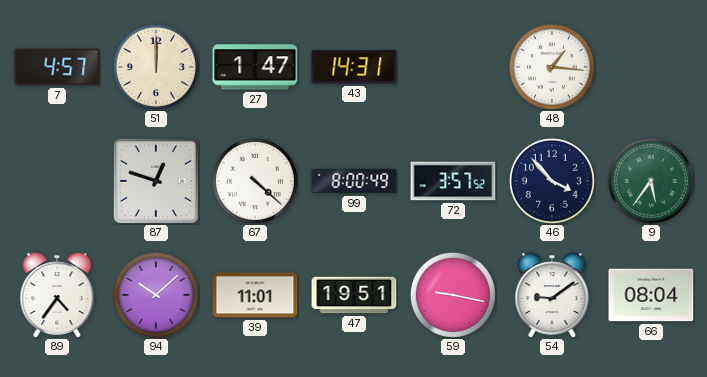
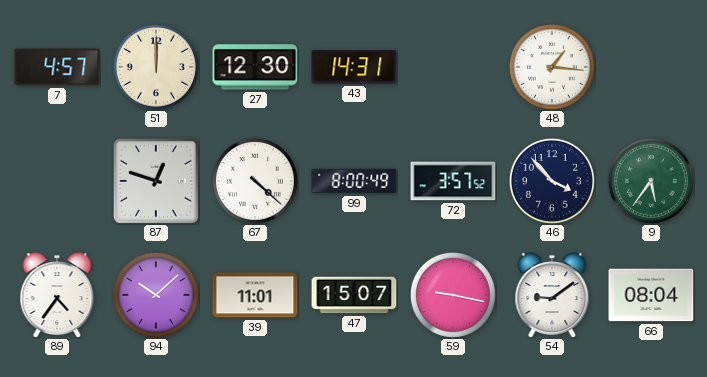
27: 1:47 -> 12:30 (255, 67)
47: 19:51 -> 15:07 (354, 295)
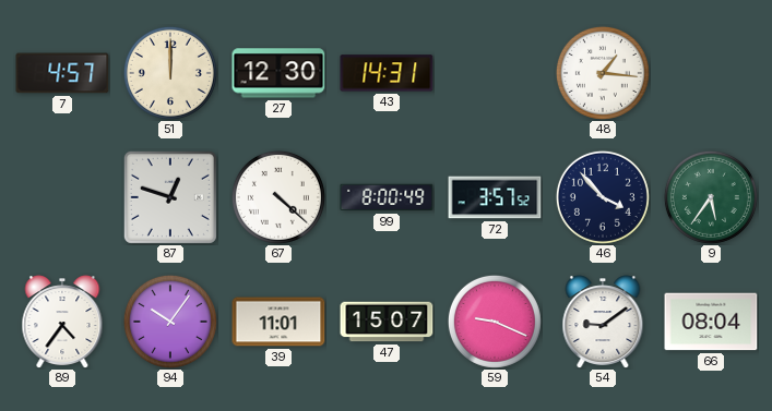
94: 10:08 -> 10:06 (170, 322)
59: 9:17 -> 9:19 (495, 322)
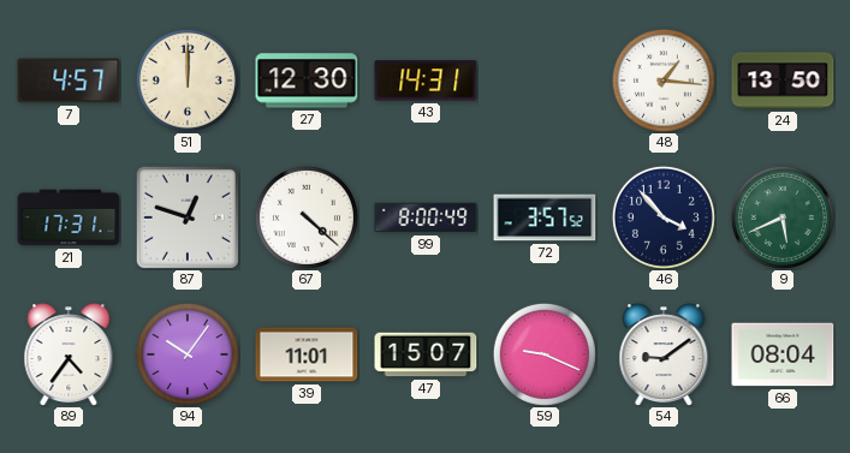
24: none -> 13:50 (783, 81)
21: none -> 17:31 (69, 217)
9: 5:36 -> 5:41 (783, 217)
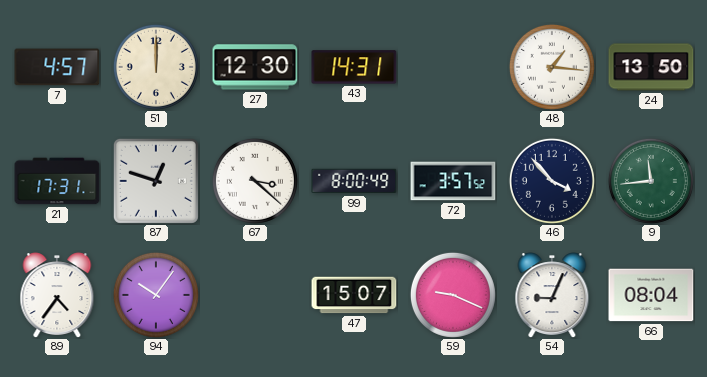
67: 4:22 -> 3:22 (255, 181)
9: 5:41 -> 11:44 (651, 181)
39: 11:01 -> none (307, 354)
54: 9:09 -> 9:04 (552, 295)
